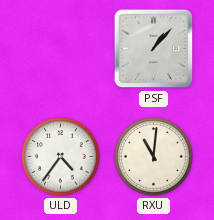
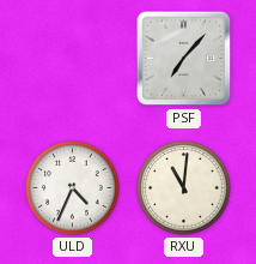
PSF: 1:07 -> 7:07 (184, 59)
ULD: 4:36 -> 4:34 (73, 188)
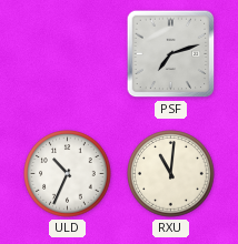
PSF: 7:07 -> 7:12 (171, 54)
ULD: 4:34 -> 10:34 (68, 174)
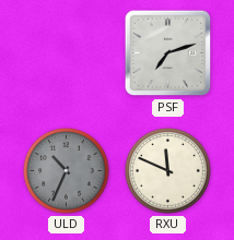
ULD dial: white -> grey (67, 171)
RXU: 11:01 -> 11:49 (168, 171)
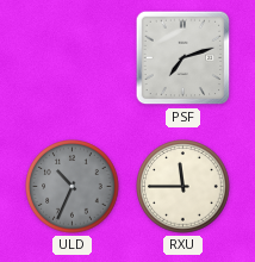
RXU: 11:49 -> 11:45 (184, 187)
